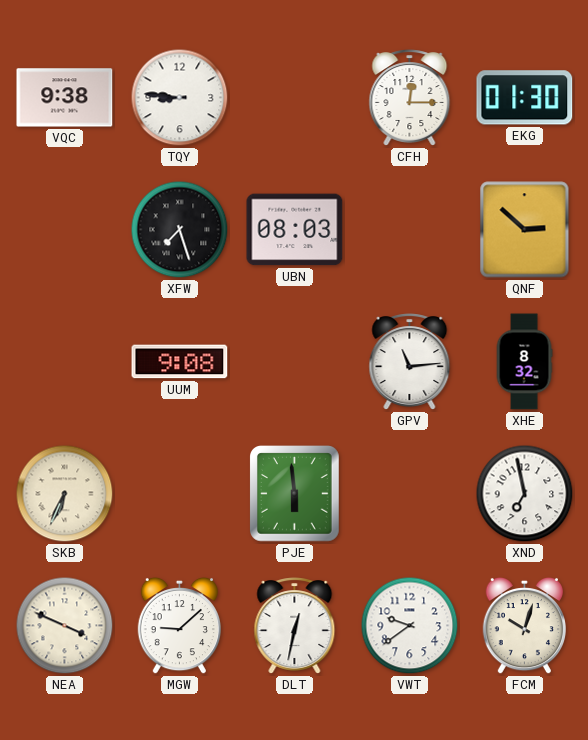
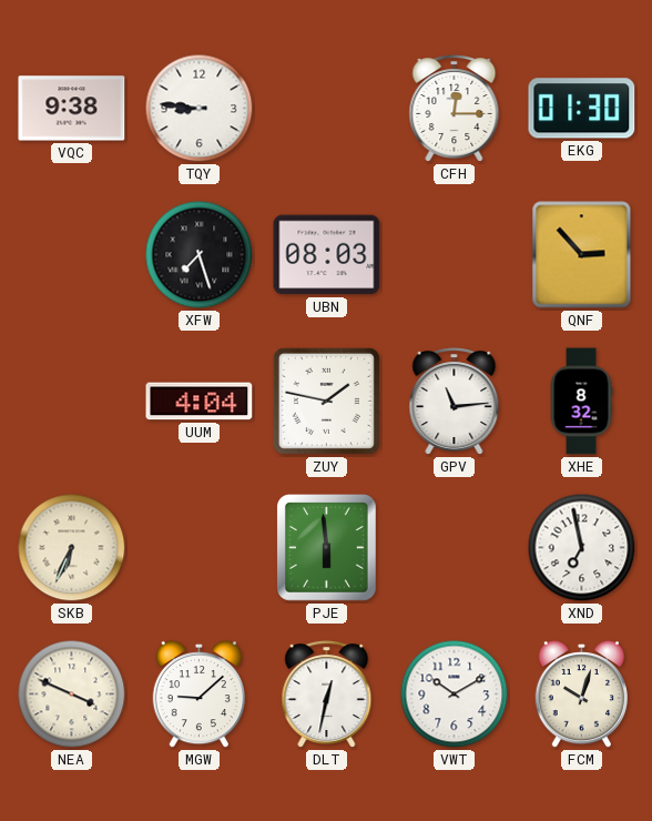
QNF: 2:52 -> 2:53 (582, 255)
UUM: 9:08 -> 4:04 (200, 402)
ZUY: none -> 1:47 (326, 401)
VWT: 9:39 -> 10:10 (455, 695)
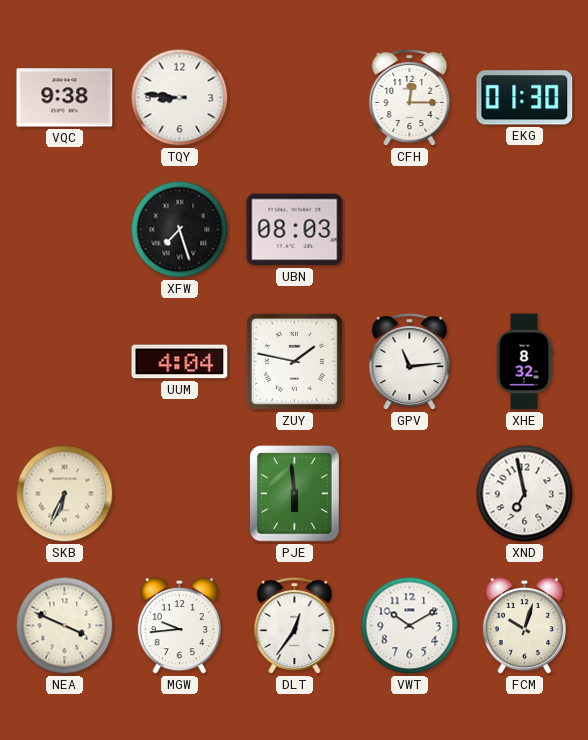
QNF: 2:53 -> none (582, 255)
MGW: 9:08 -> 9:44 (179, 626)
DLT: 12:32 -> 12:36 (295, 626)
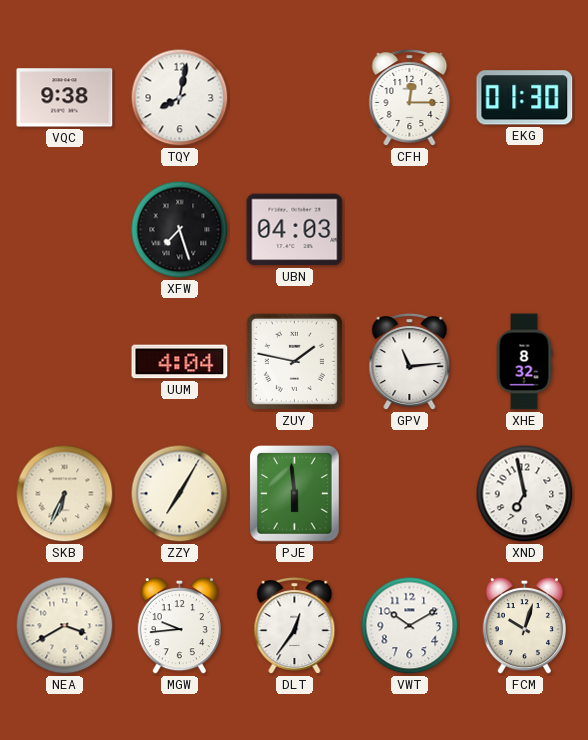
TQY: 8:46 -> 8:02 (180, 98)
UBN: 08:03 -> 04:03 (295, 230)
ZZY: none -> 7:05 (180, 494)
NEA: 3:49 -> 3:40 (65, 626)
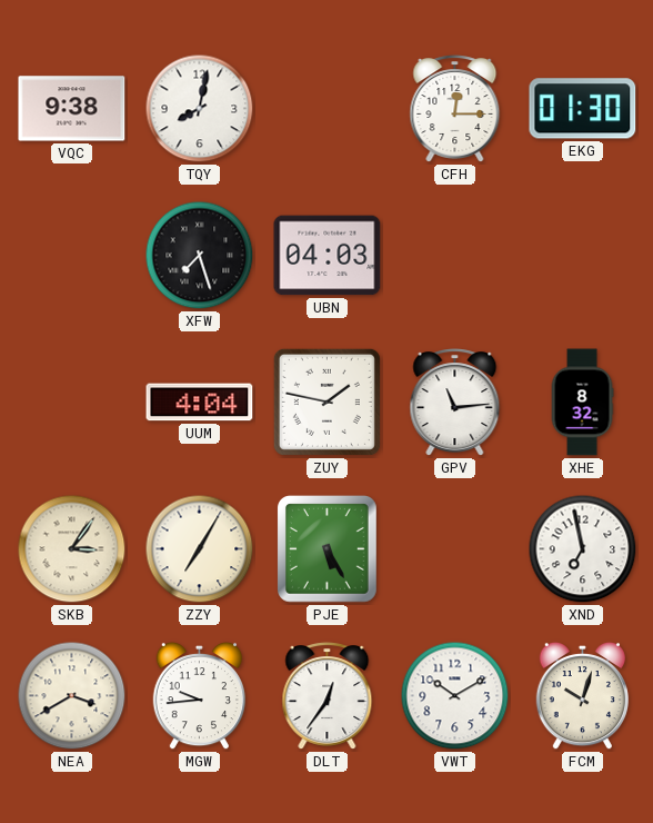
SKB: 6:34 -> 3:06 (72, 549)
PJE: 5:59 -> 5:25 (328, 549)
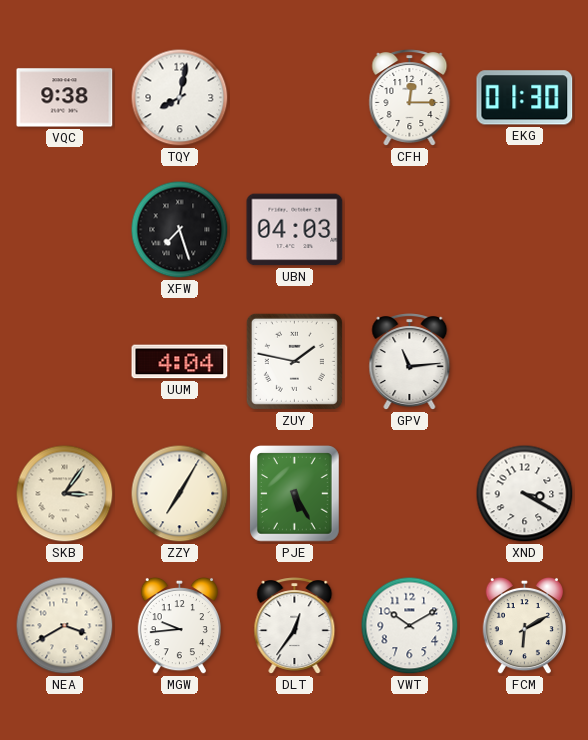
XHE: 8:32 -> none (582, 403)
XND: 6:58 -> 3:20 (525, 494)
FCM: 10:03 -> 6:10 (524, 626)
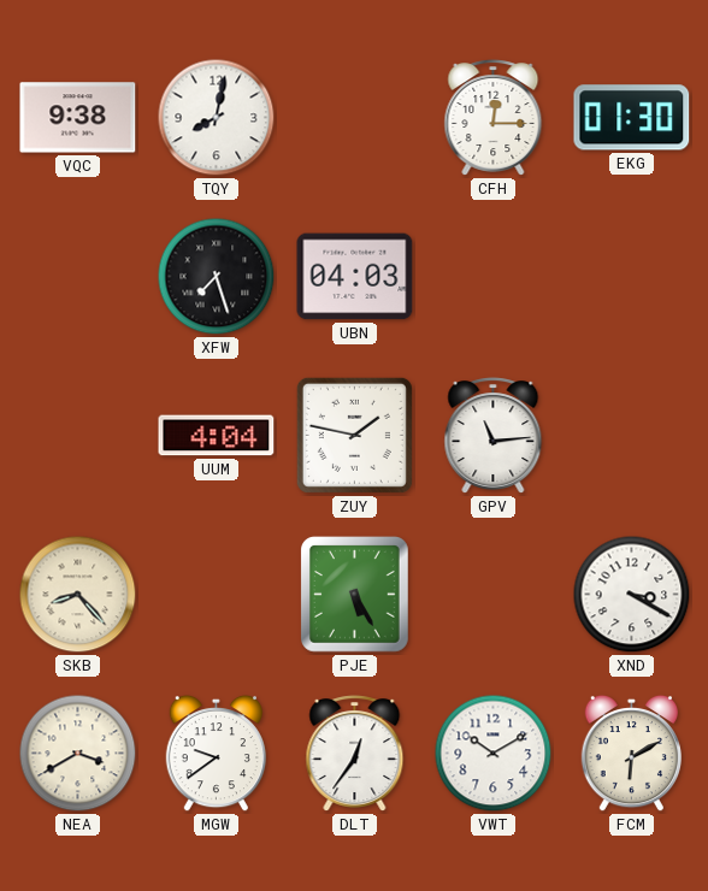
SKB: 3:06 -> 8:23 (78, 595)
ZZY: 7:05 -> none (180, 494)
MGW: 9:44 -> 9:39 (216, 754)
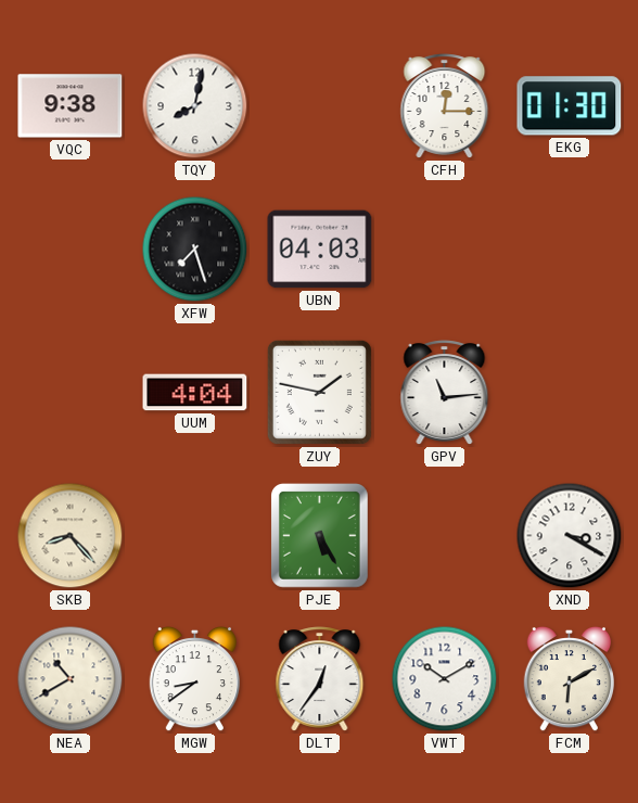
NEA: 3:40 -> 10:40 (71, 679)
MGW: 9:39 -> 8:39 (194, 679)
